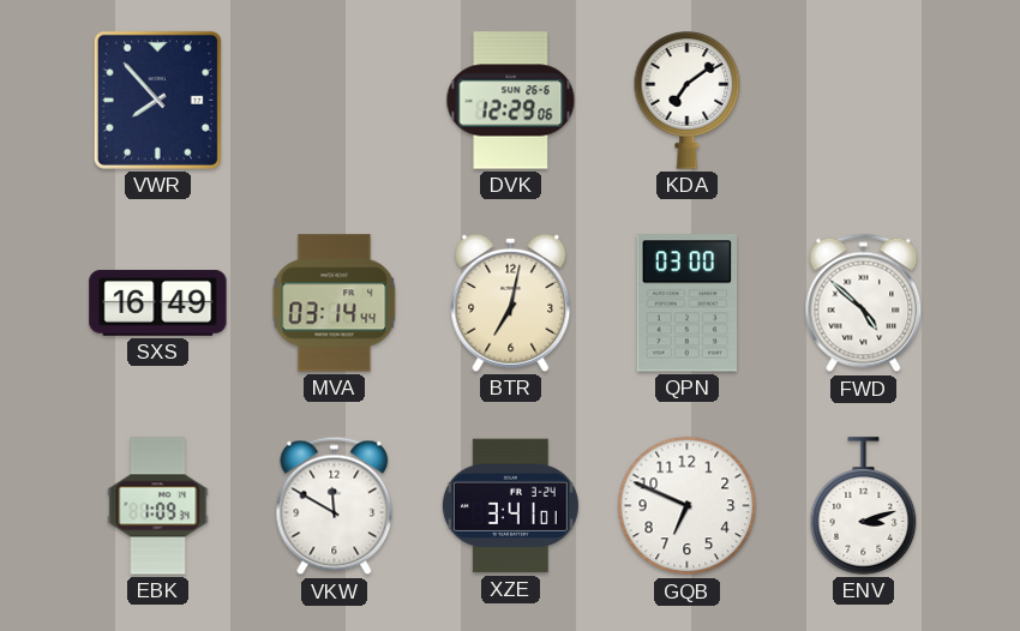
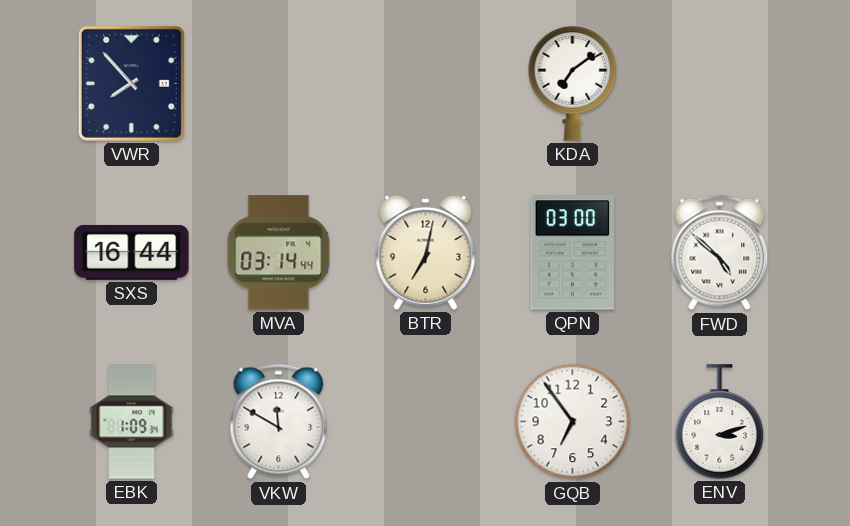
DVK: 12:29 -> none (511, 101)
SXS: 16:49 -> 16:44 (132, 252)
XZE: 3:41 -> none (510, 506)
GQB: 6:49 -> 6:54 (573, 422)
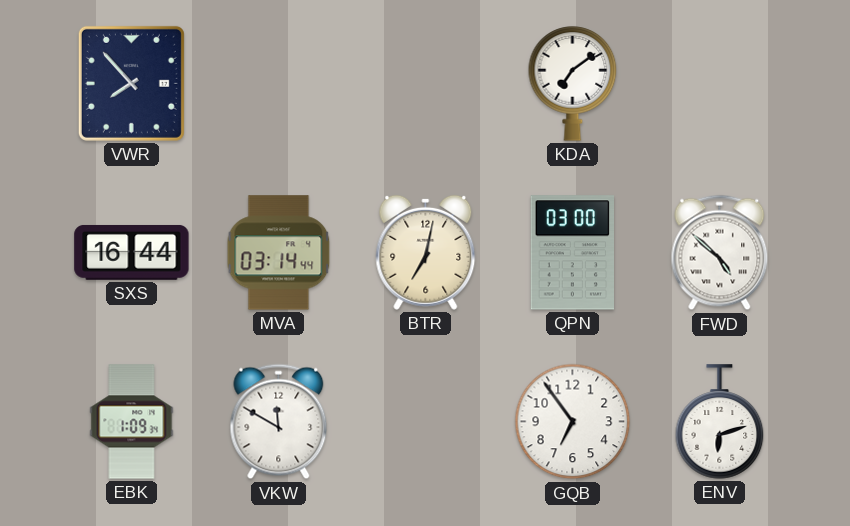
ENV: 3:12 -> 6:12 (720, 422)
